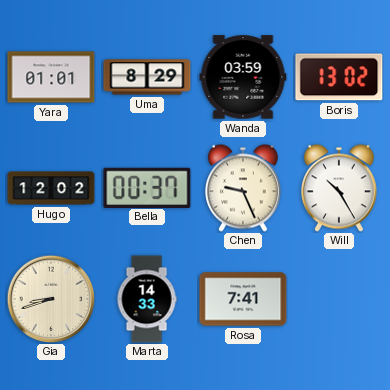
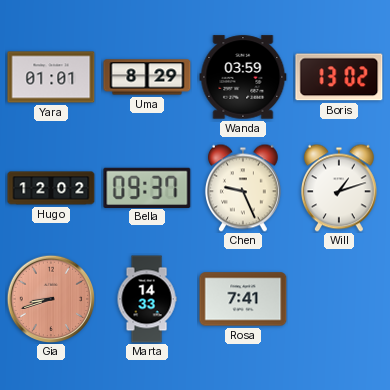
Bella: 00:37 -> 09:37 (147, 187)
Will: 10:25 -> 1:12 (339, 188)
Gia dial: cream -> salmon (51, 299)
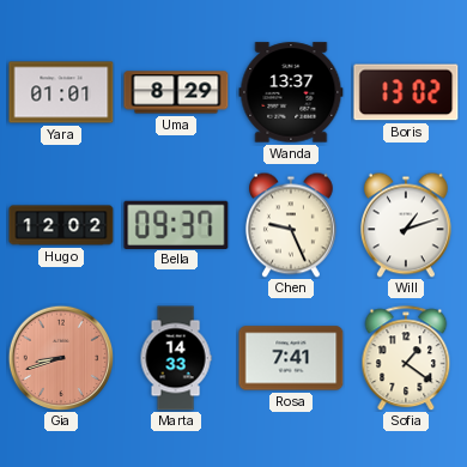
Wanda: 03:59 -> 13:37 (291, 92)
Sofia: none -> 1:21 (406, 358)
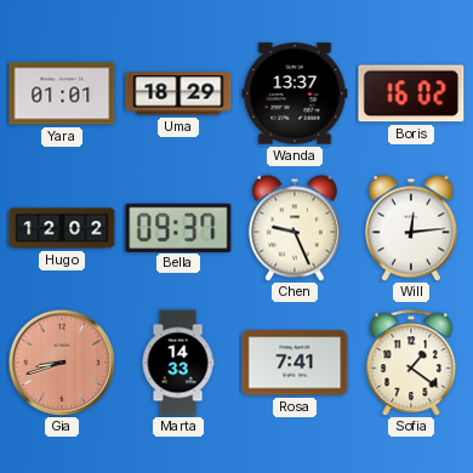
Uma: 8:29 -> 18:29 (178, 93)
Boris: 13:02 -> 16:02 (411, 93)
Will: 1:12 -> 12:14 (411, 228)
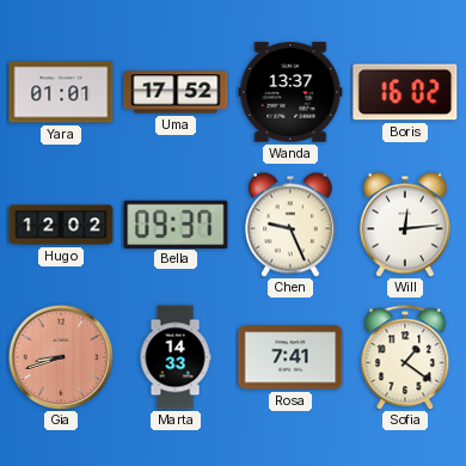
Uma: 18:29 -> 17:52 (176, 92)
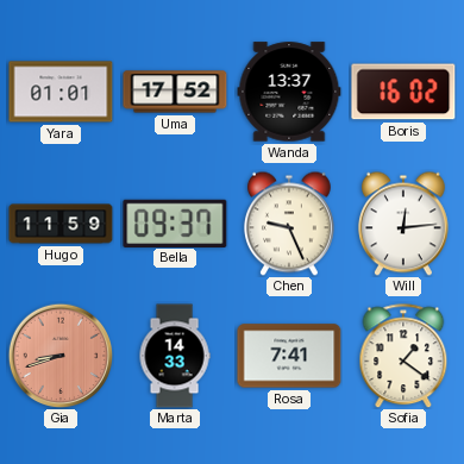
Hugo: 12:02 -> 11:59 (61, 224)
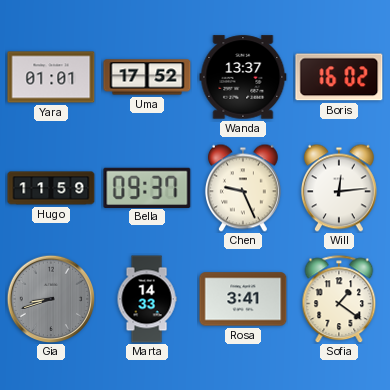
Gia dial: salmon -> grey (51, 299)
Rosa: 7:41 -> 3:41 (243, 299)
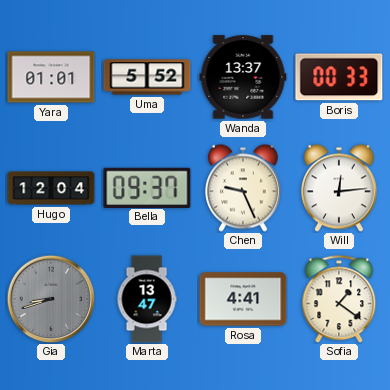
Uma: 17:52 -> 5:52 (147, 77)
Boris: 16:02 -> 00:33 (339, 77)
Hugo: 11:59 -> 12:04 (51, 188)
Marta: 14:33 -> 13:47 (147, 299)
Rosa: 3:41 -> 4:41 (243, 299)
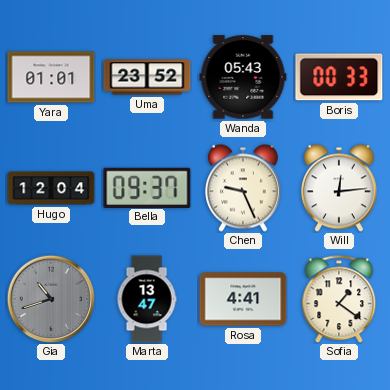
Uma: 5:52 -> 23:52 (147, 77)
Wanda: 13:37 -> 05:43 (243, 77)
Gia: 8:42 -> 10:42 (51, 299)
